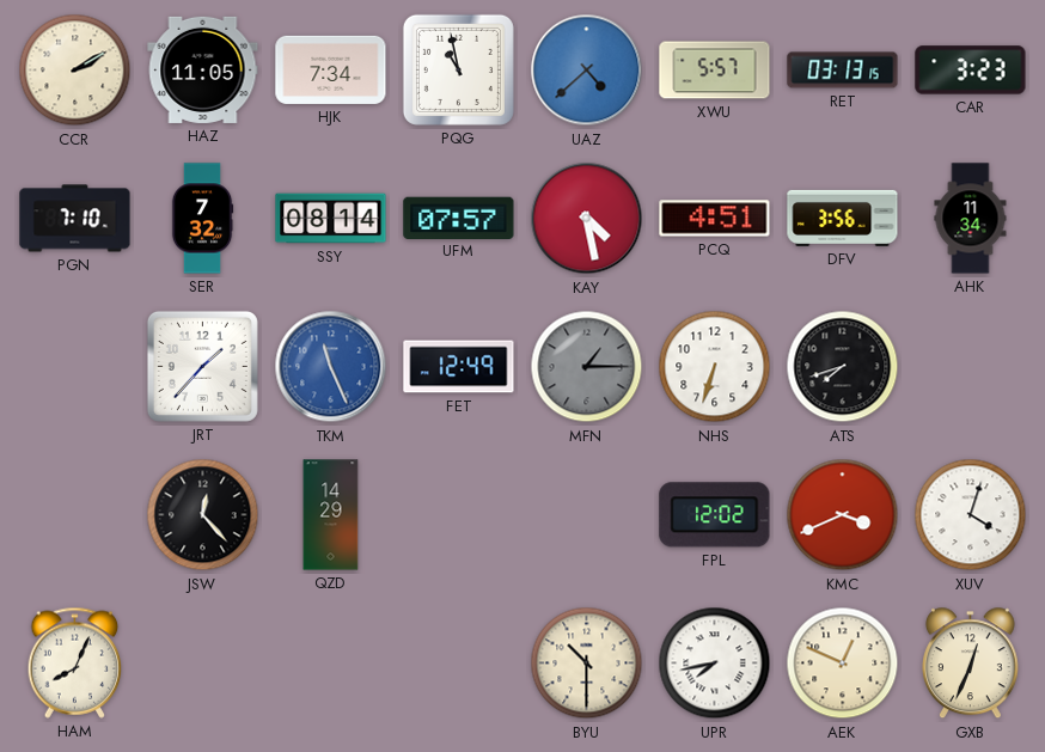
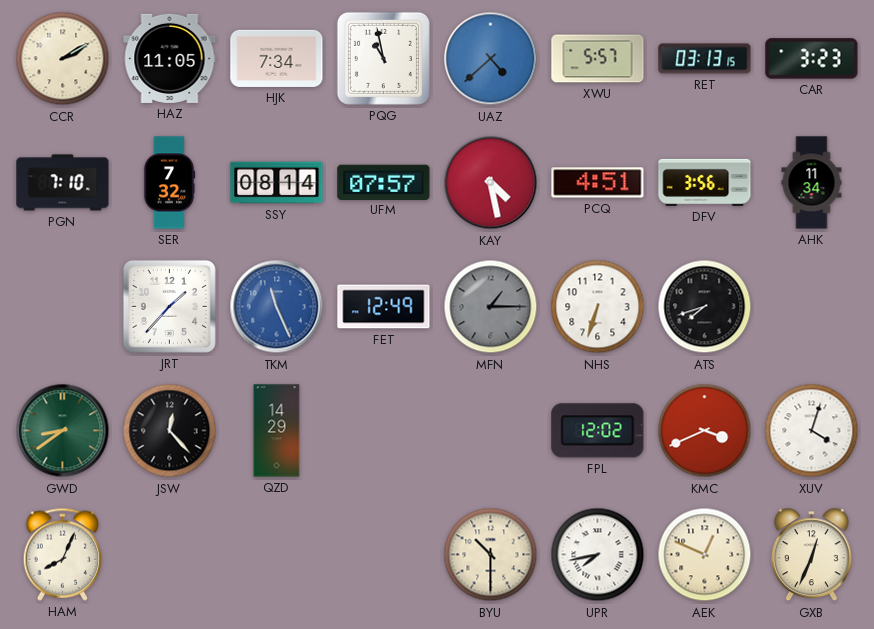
GWD: none -> 8:39 (63, 431)
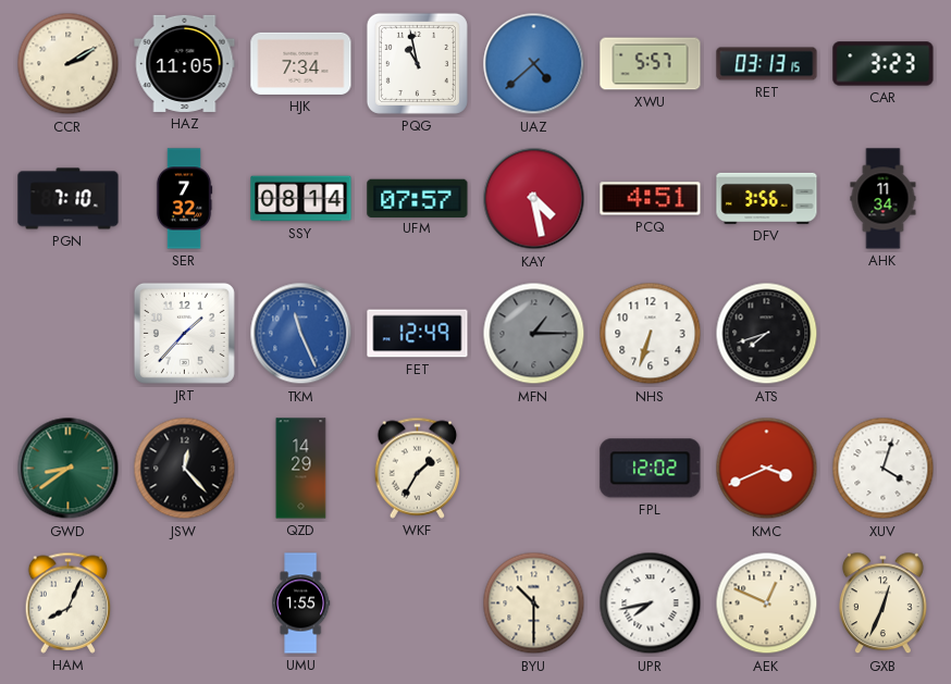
WKF: none -> 1:35 (418, 468)
UMU: none -> 1:55 (301, 604)
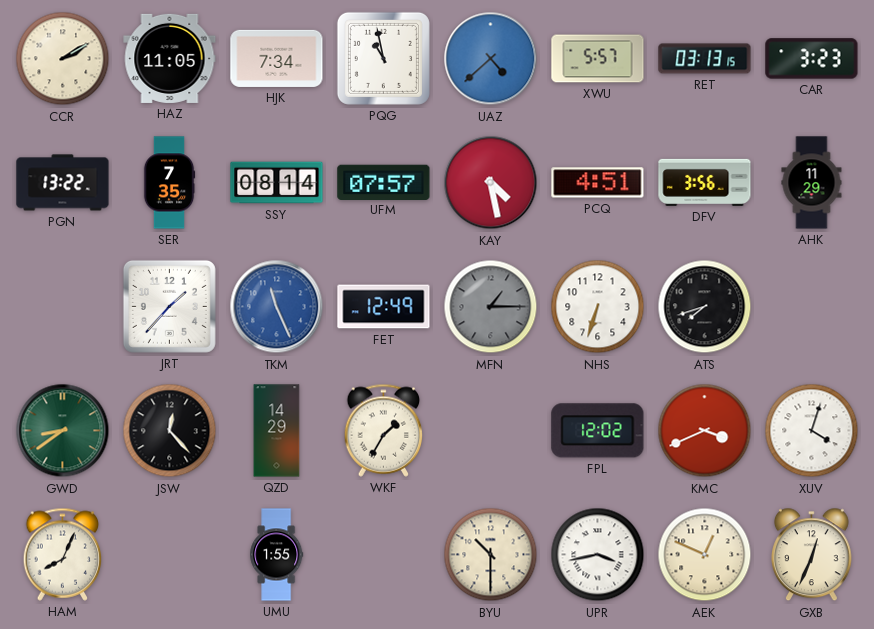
PGN: 7:10 -> 13:22 (63, 183)
SER: 7:32 -> 7:35 (169, 183)
AHK: 11:34 -> 11:29 (812, 183)
UPR: 7:43 -> 3:43 (598, 555)
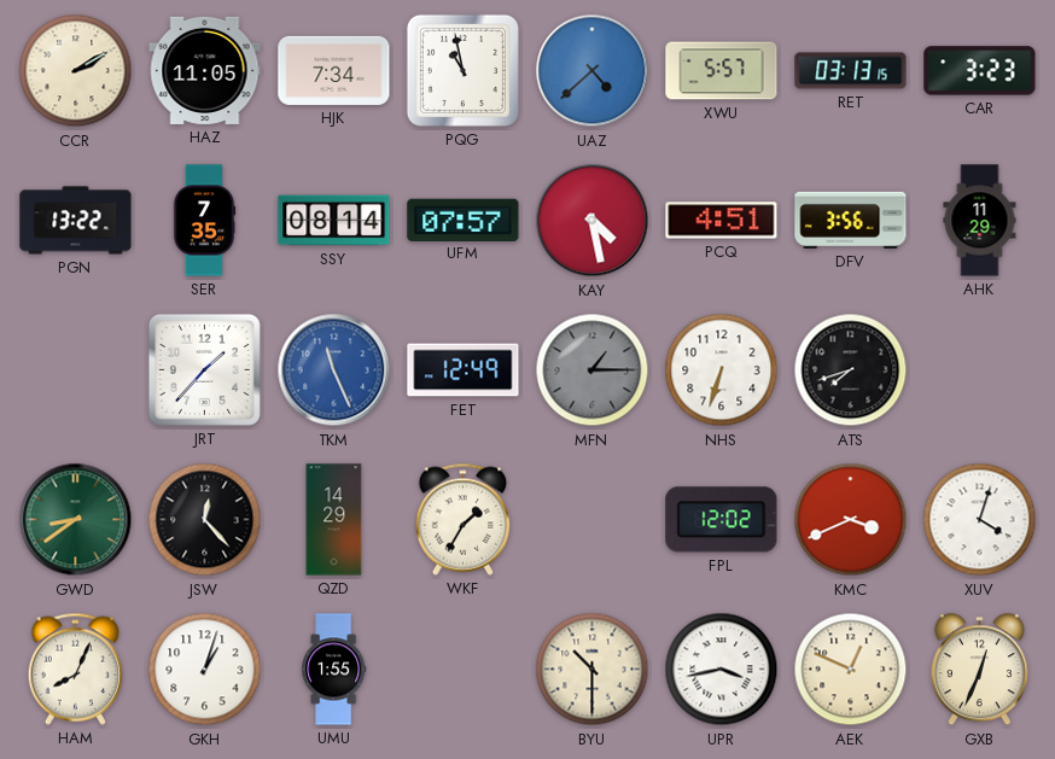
GKH: none -> 1:03 (205, 670)
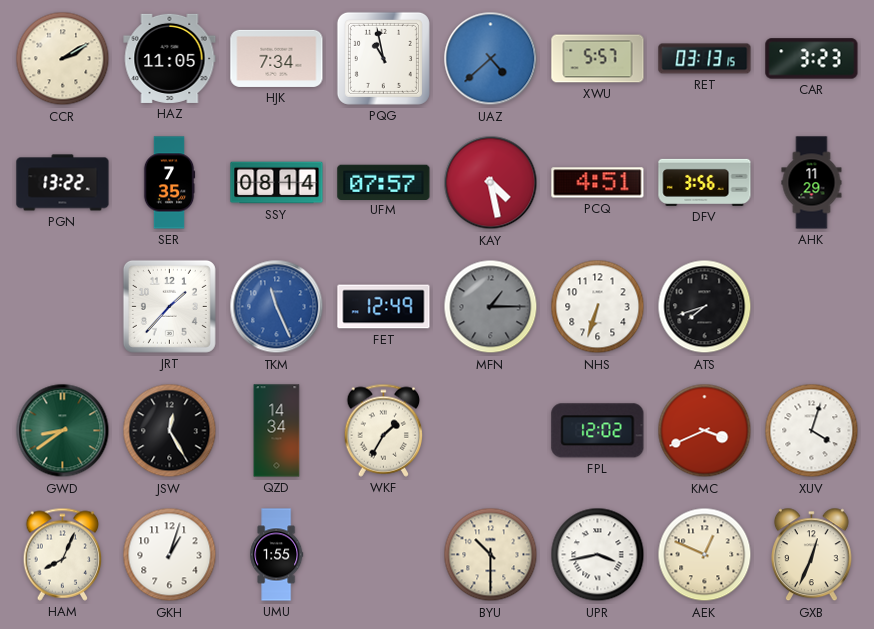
JSW: 12:23 -> 12:25 (170, 431)
QZD: 14:29 -> 14:34 (277, 431)
